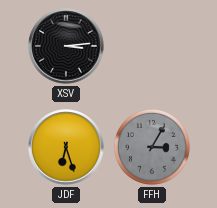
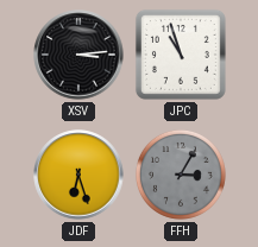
JPC: none -> 10:57 (181, 55)
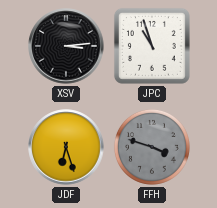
FFH: 3:05 -> 3:48 (152, 147)
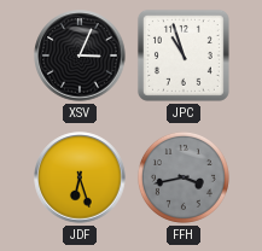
XSV: 3:14 -> 3:04 (80, 56)
FFH: 3:48 -> 3:43 (184, 177)
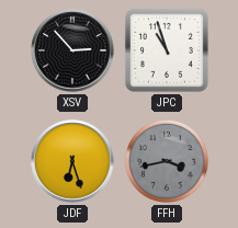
XSV: 3:04 -> 2:53 (72, 50)
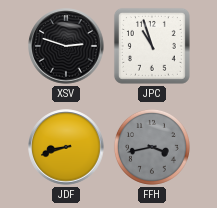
XSV: 2:53 -> 2:48 (66, 46)
JDF: 6:27 -> 8:42 (66, 147)
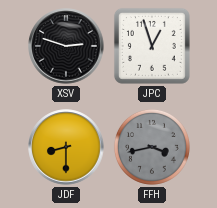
JPC: 10:57 -> 12:57 (152, 46)
JDF: 8:42 -> 8:30 (66, 147)
